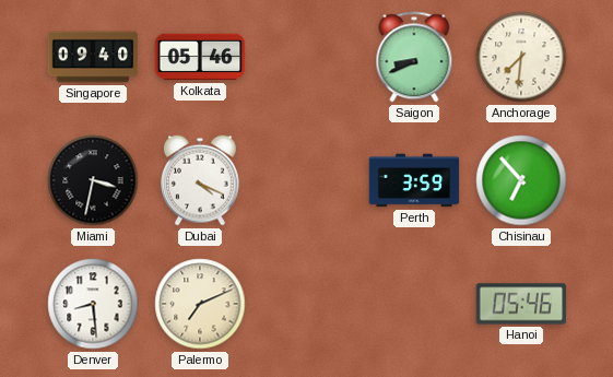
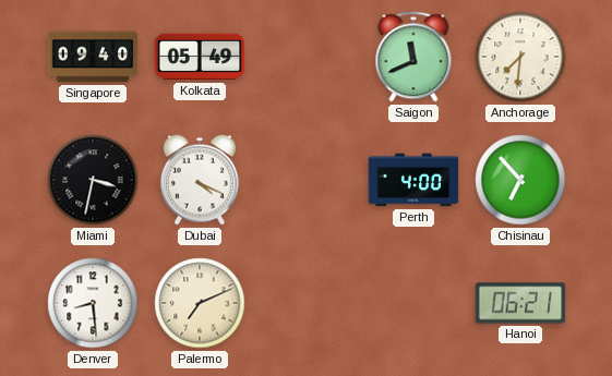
Kolkata: 05:46 -> 05:49 (200, 57)
Saigon: 8:41 -> 11:41 (413, 57)
Perth: 3:59 -> 4:00 (413, 180)
Hanoi: 05:46 -> 06:21 (520, 303)
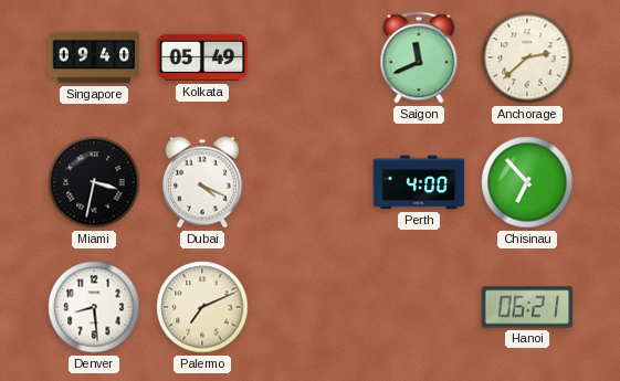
Anchorage: 7:31 -> 2:38 (527, 57)
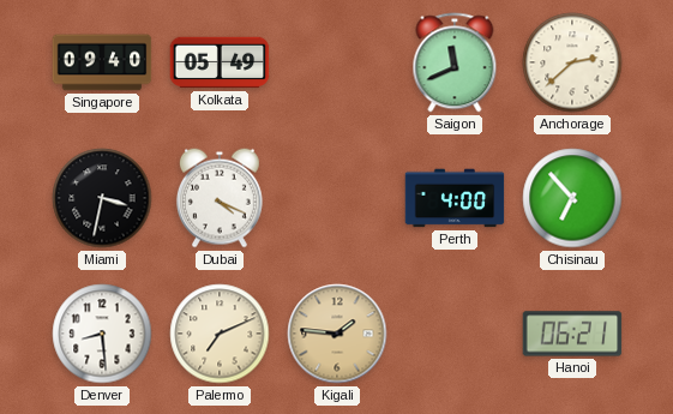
Kigali: none -> 1:46 (337, 334)
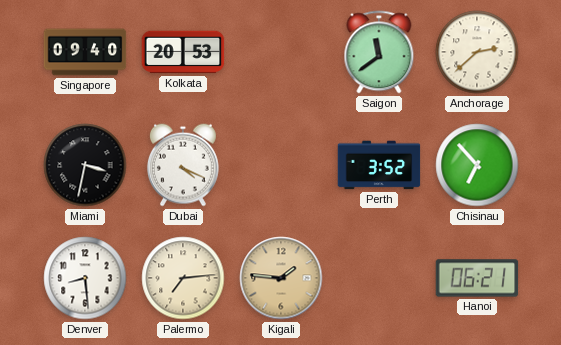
Kolkata: 05:49 -> 20:53 (183, 52)
Saigon: 11:41 -> 11:39 (379, 52)
Perth: 4:00 -> 3:52 (379, 165)
Palermo: 7:11 -> 7:14 (183, 278)
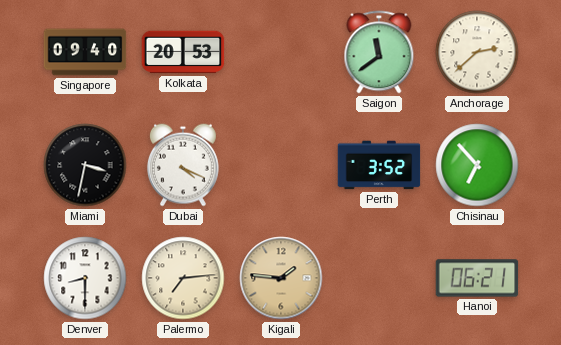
Denver: 8:29 -> 8:30 (85, 278)
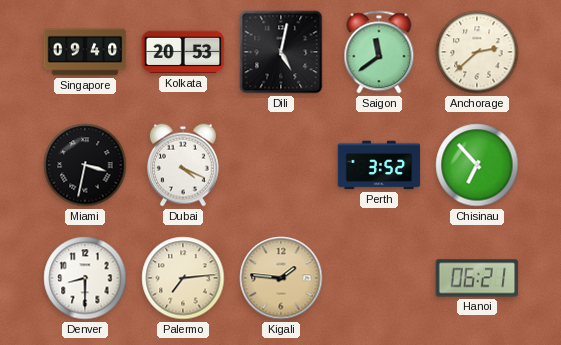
Dili: none -> 5:02 (281, 52)
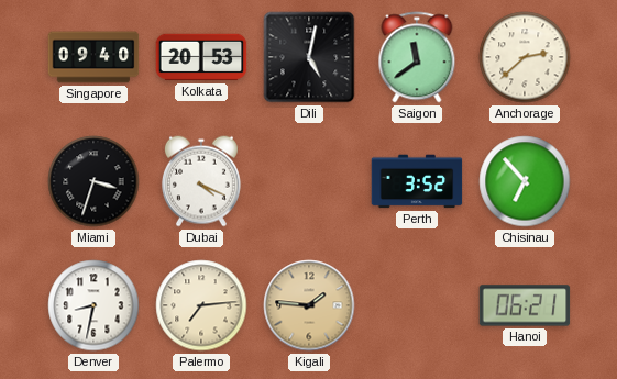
Miami: 3:32 -> 3:33 (93, 181)
Denver: 8:30 -> 8:32 (93, 305)
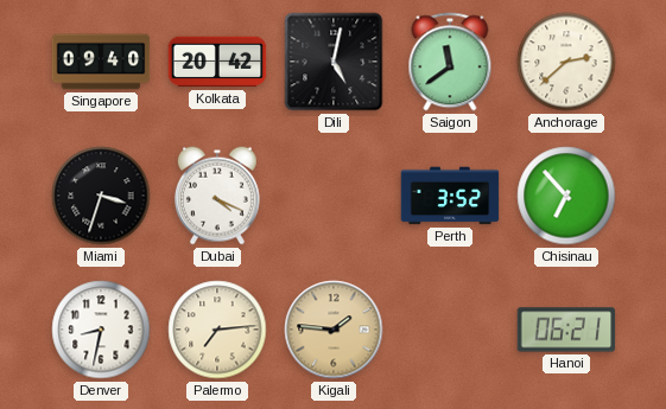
Kolkata: 20:53 -> 20:42 (217, 62)
